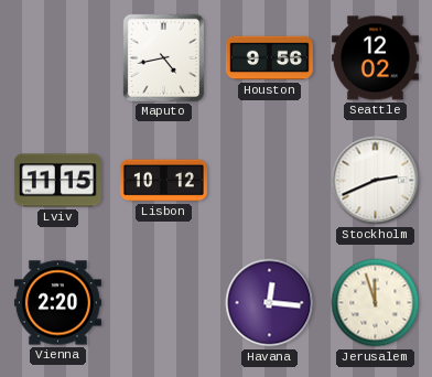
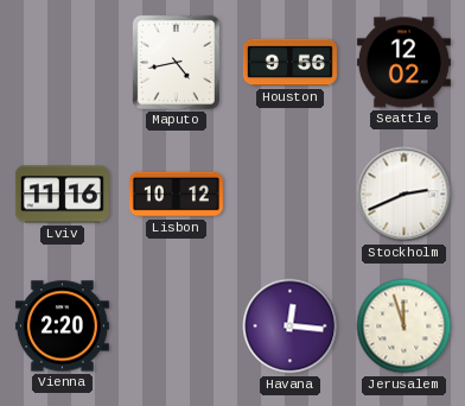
Lviv: 11:15 -> 11:16 (62, 195)
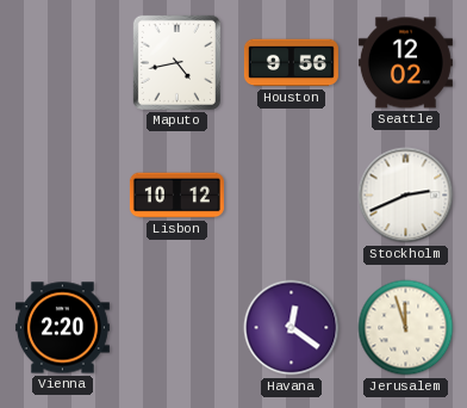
Lviv: 11:16 -> none (62, 195)
Havana: 12:16 -> 12:21 (292, 328)
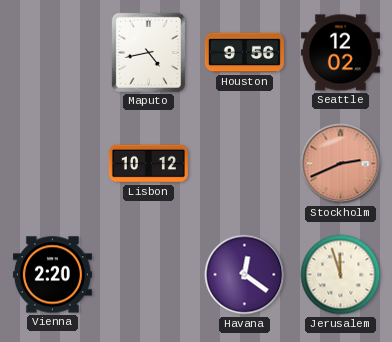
Stockholm dial: white -> salmon (341, 164)
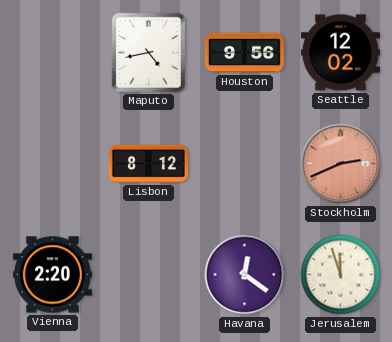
Lisbon: 10:12 -> 8:12 (148, 164)
